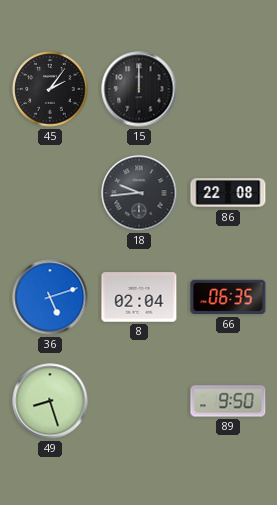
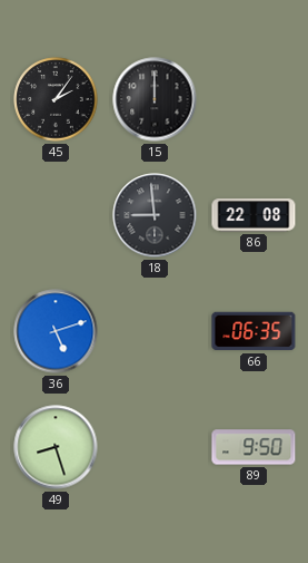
18: 9:44 -> 8:59 (155, 215)
8: 02:04 -> none (139, 297)
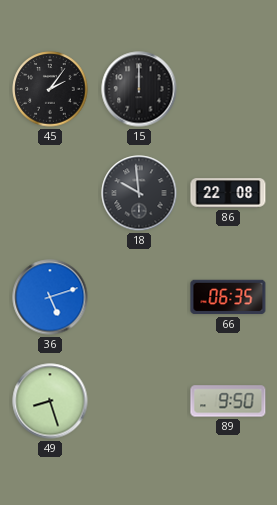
18: 8:59 -> 9:59 (139, 193)
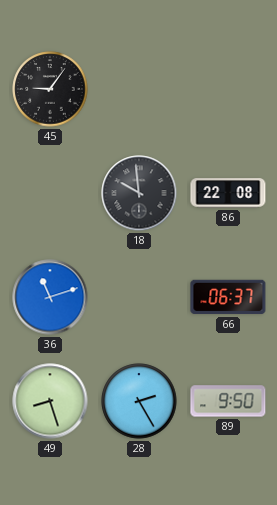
45: 2:06 -> 9:06 (50, 89)
15: 12:00 -> none (139, 89)
36: 5:12 -> 11:12 (50, 297)
66: 06:35 -> 06:37 (228, 297)
28: none -> 2:25 (139, 401)
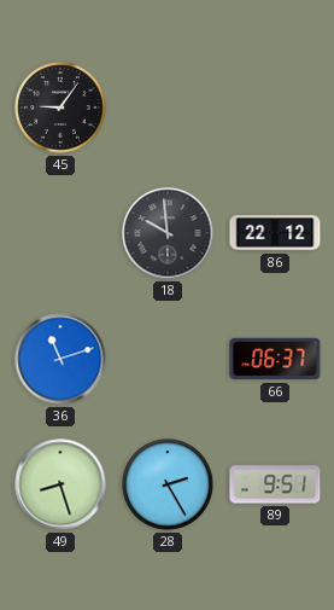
86: 22:08 -> 22:12 (275, 233)
89: 9:50 -> 9:51 (275, 484)
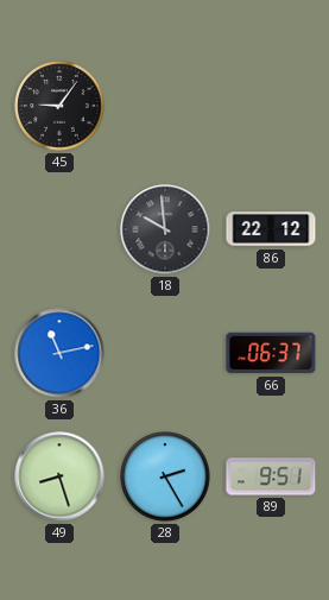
36: 11:12 -> 11:13 (59, 353)
